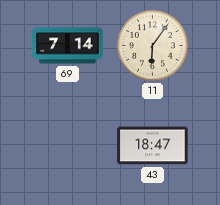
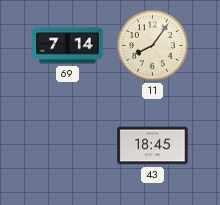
11: 6:06 -> 8:06 (152, 45)
43: 18:47 -> 18:45 (153, 146)
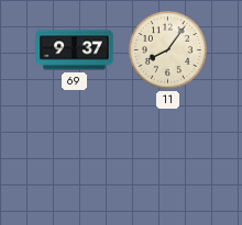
69: 7:14 -> 9:37 (75, 50)
43: 18:45 -> none (153, 146)
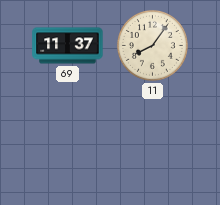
69: 9:37 -> 11:37 (68, 46)
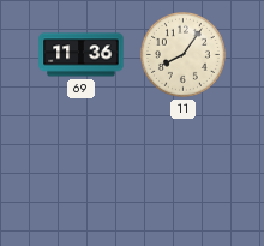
69: 11:37 -> 11:36 (82, 55)
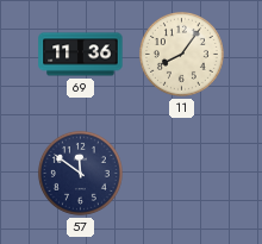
57: none -> 11:51 (80, 173)
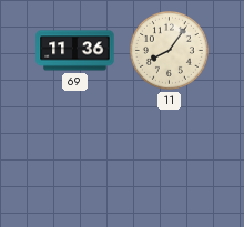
57: 11:51 -> none (80, 173)
